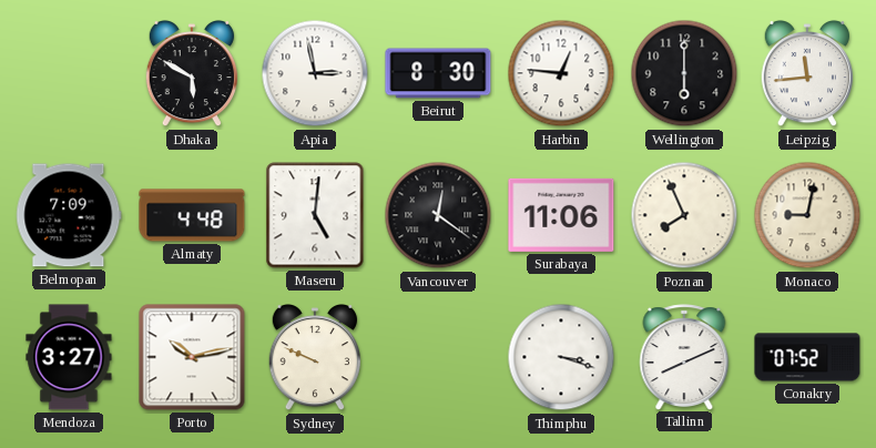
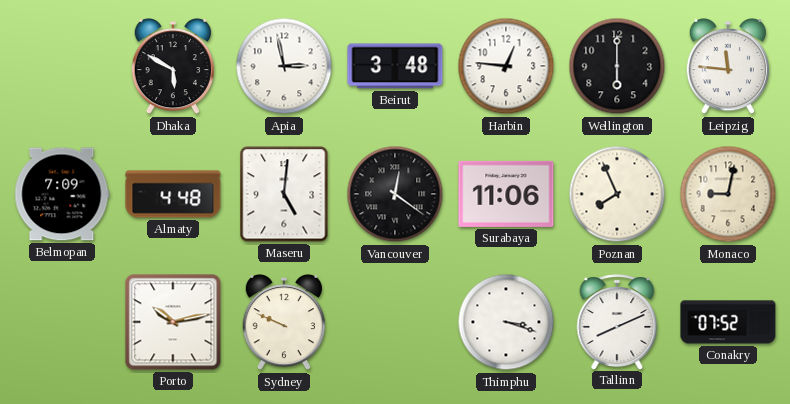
Beirut: 8:30 -> 3:48 (395, 66)
Leipzig: 11:44 -> 11:46 (727, 67)
Mendoza: 3:27 -> none (69, 357)
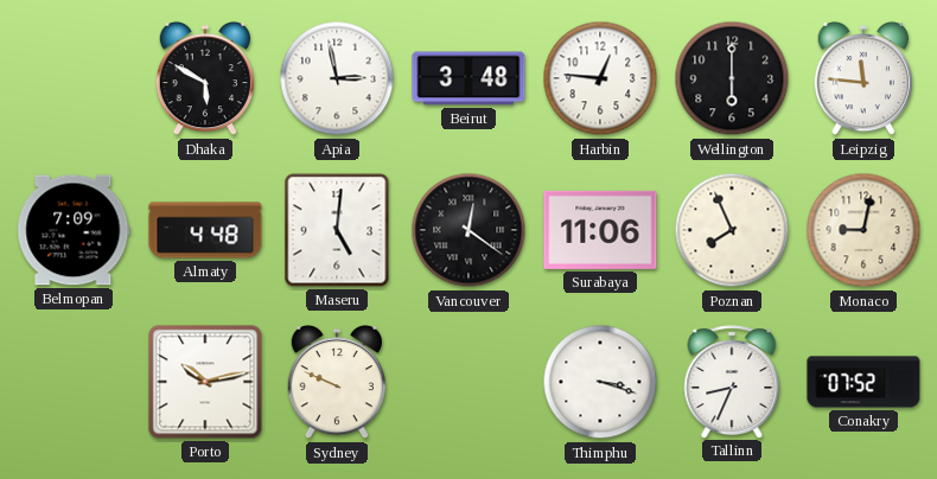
Tallinn: 8:11 -> 8:34 (732, 382)
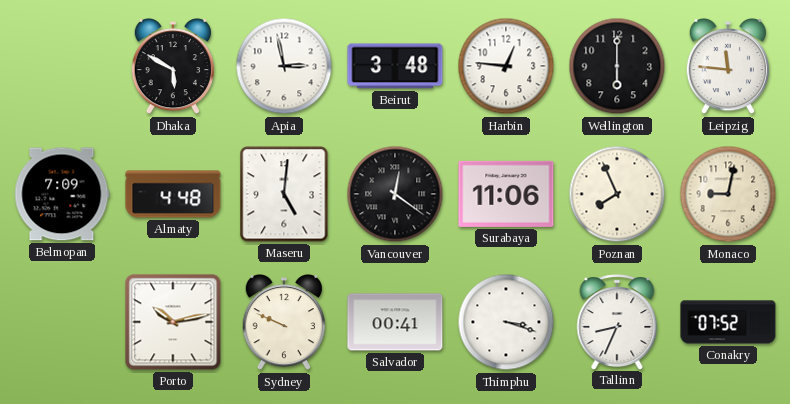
Salvador: none -> 00:41 (395, 322)
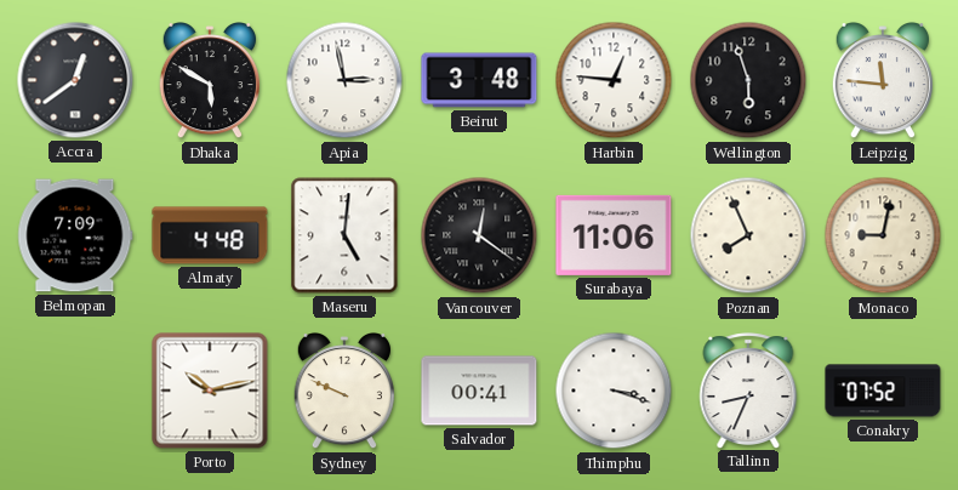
Accra: none -> 12:39 (75, 80)
Wellington: 6:00 -> 5:57 (748, 80)
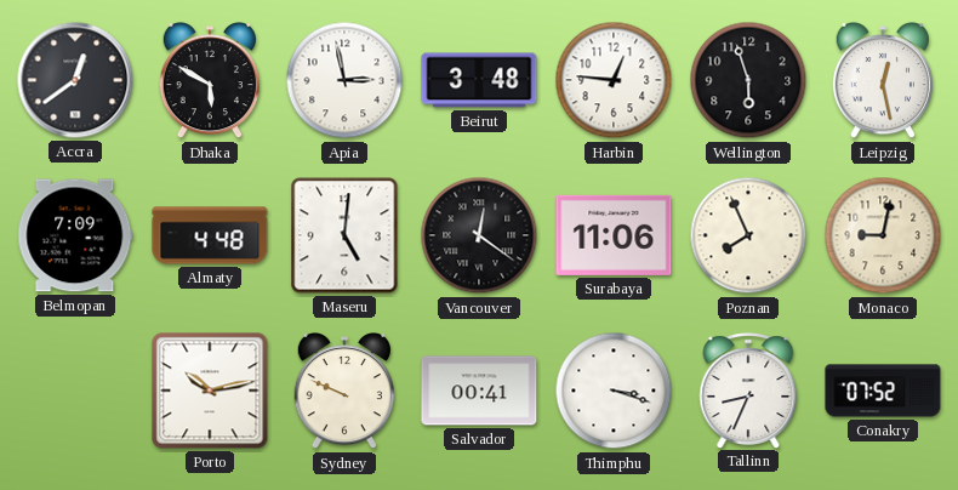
Leipzig: 11:46 -> 12:28 (882, 81)
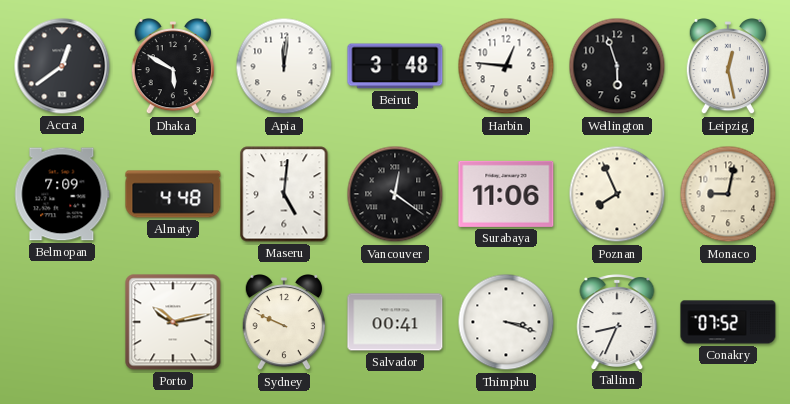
Apia: 2:58 -> 12:01 (284, 66)
